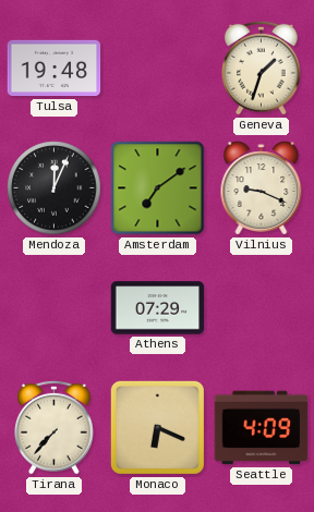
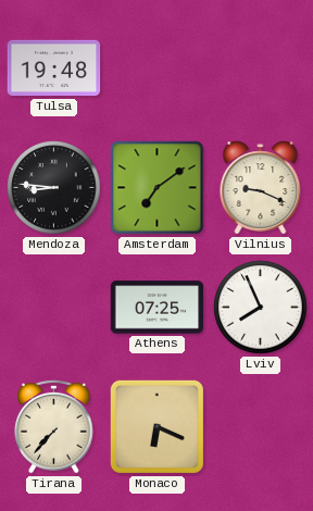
Geneva: 1:33 -> none (262, 68)
Mendoza: 12:04 -> 8:46 (54, 188)
Athens: 07:29 -> 07:25 (158, 308)
Lviv: none -> 7:56 (261, 308)
Seattle: 4:09 -> none (262, 428)
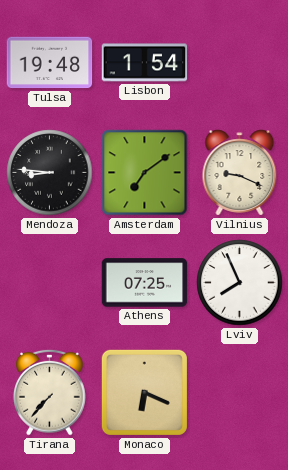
Lisbon: none -> 1:54 (145, 63)
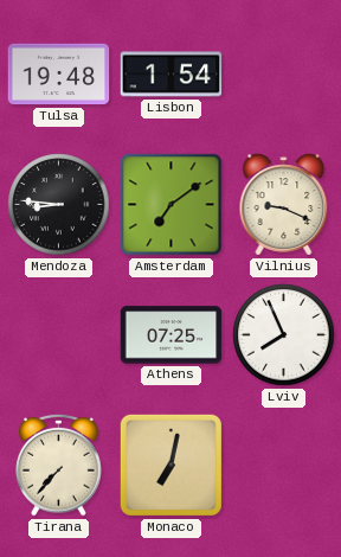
Monaco: 6:19 -> 7:02 (170, 465)
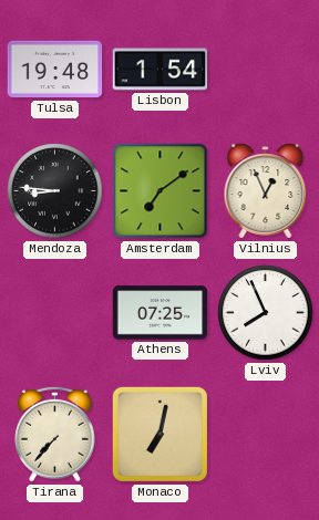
Vilnius: 9:19 -> 12:56 (266, 191)
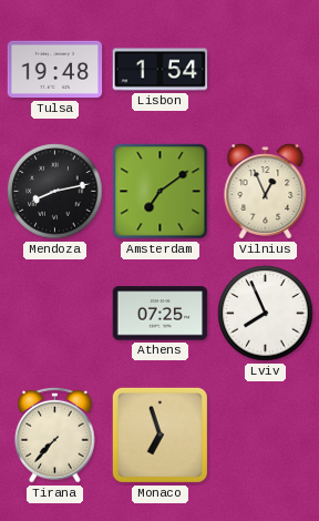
Mendoza: 8:46 -> 8:13 (55, 192)
Monaco: 7:02 -> 6:57 (159, 435)
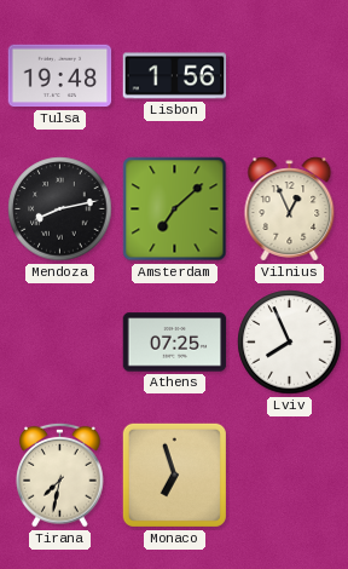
Lisbon: 1:54 -> 1:56 (175, 76)
Amsterdam: 7:09 -> 7:08 (175, 209)
Tirana: 7:37 -> 7:32 (60, 475)
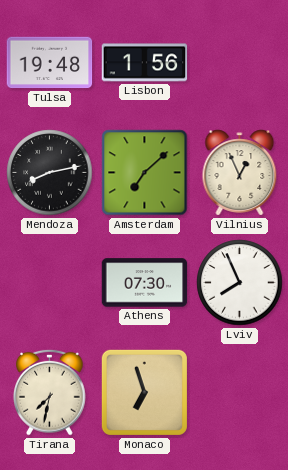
Athens: 07:25 -> 07:30 (145, 283)
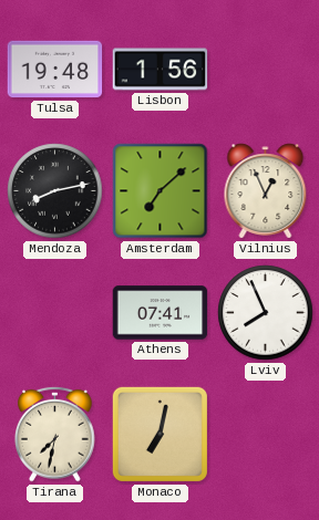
Athens: 07:30 -> 07:41 (161, 313)
Monaco: 6:57 -> 7:02 (159, 434)
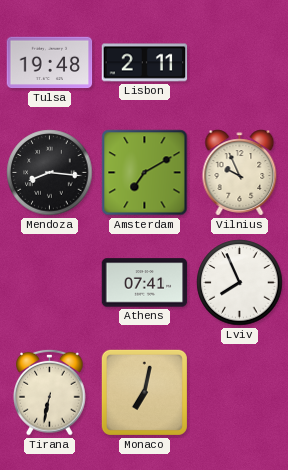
Lisbon: 1:56 -> 2:11 (145, 63)
Mendoza: 8:13 -> 8:16 (50, 173)
Amsterdam: 7:08 -> 7:10 (145, 173)
Vilnius: 12:56 -> 9:56 (240, 173)
Tirana: 7:32 -> 6:32 (50, 392)
